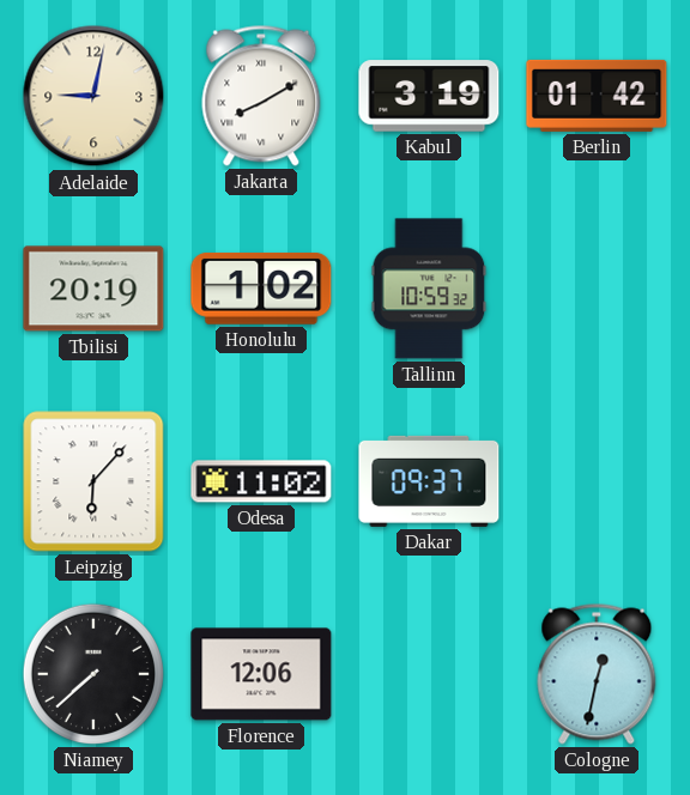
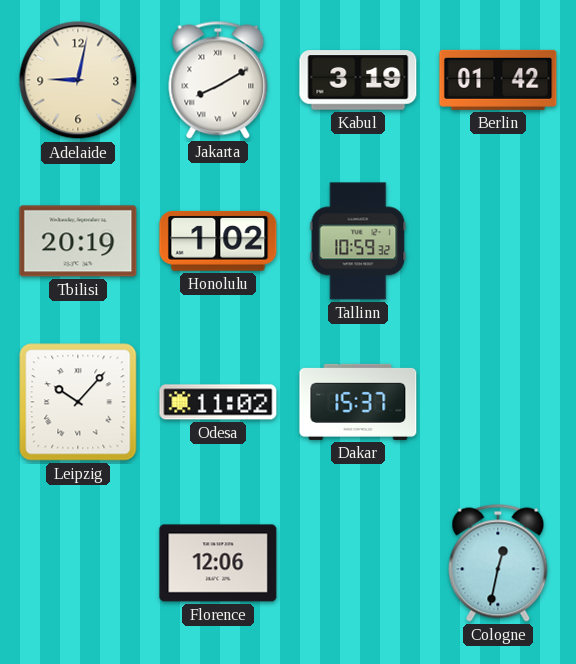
Leipzig: 6:07 -> 10:07 (78, 402)
Dakar: 09:37 -> 15:37 (358, 402)
Niamey: 7:38 -> none (93, 674)
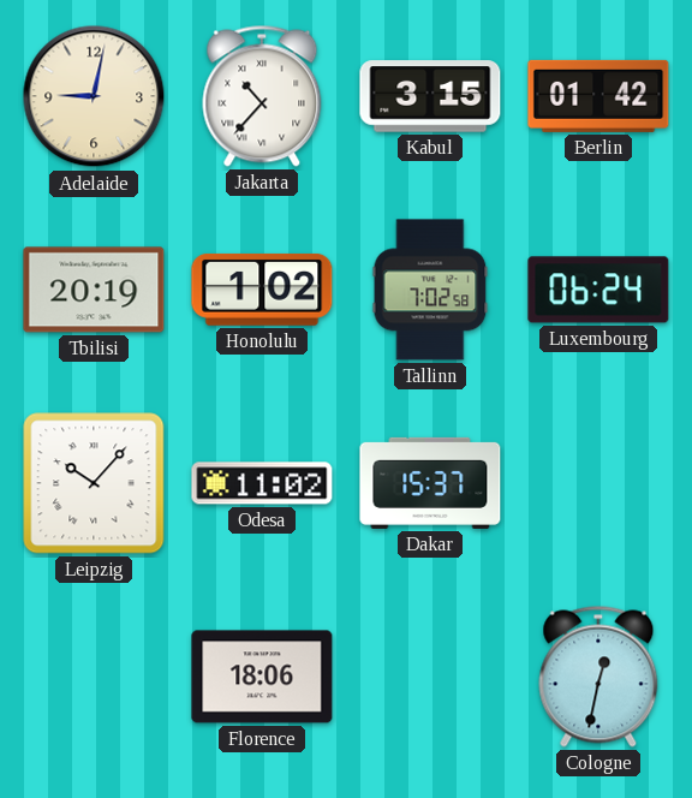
Jakarta: 8:10 -> 10:37 (262, 96)
Kabul: 3:19 -> 3:15 (430, 96)
Tallinn: 10:59 -> 7:02 (430, 290)
Luxembourg: none -> 06:24 (598, 290)
Florence: 12:06 -> 18:06 (262, 677)
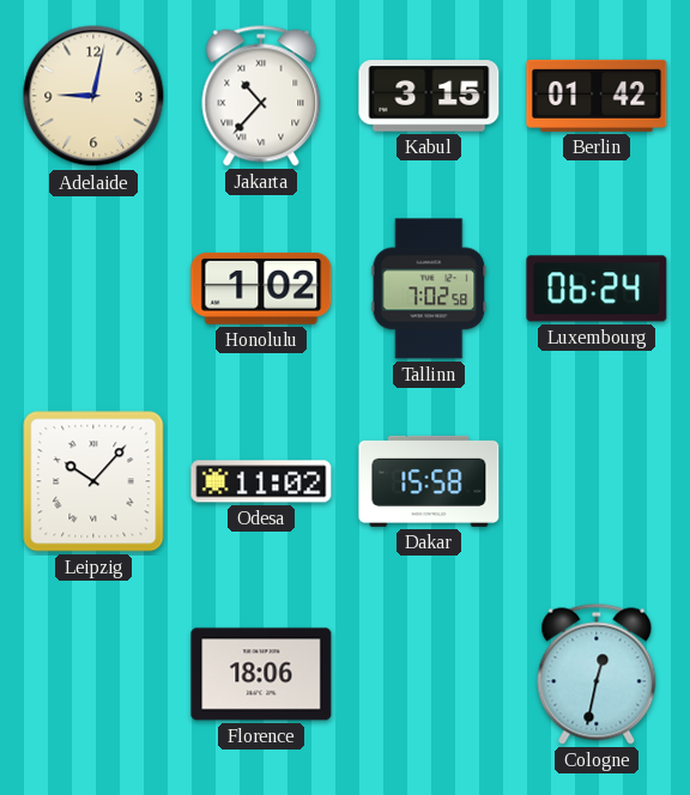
Tbilisi: 20:19 -> none (94, 290)
Dakar: 15:37 -> 15:58 (429, 481)
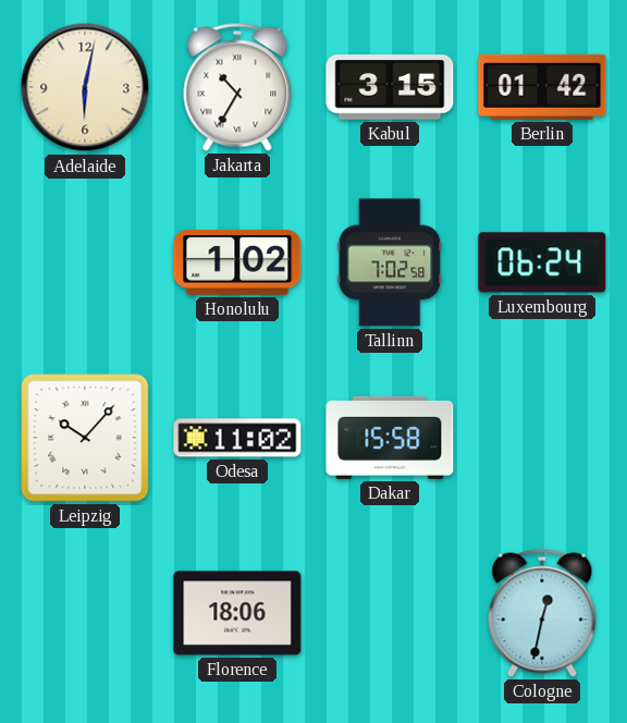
Adelaide: 9:02 -> 6:02 (85, 87)
Jakarta: 10:37 -> 10:35 (237, 87)
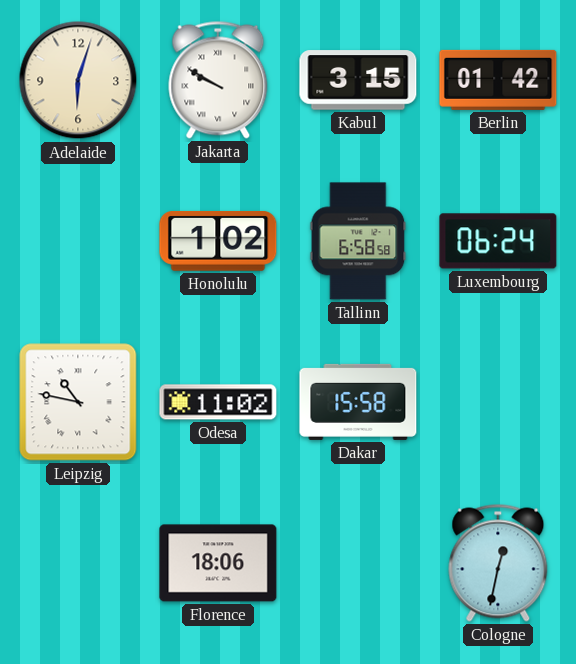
Adelaide: 6:02 -> 6:03 (78, 80)
Jakarta: 10:35 -> 9:50 (218, 80)
Tallinn: 7:02 -> 6:58 (358, 241)
Leipzig: 10:07 -> 10:47 (78, 402)
